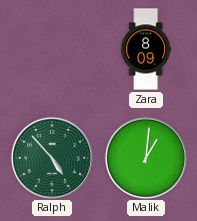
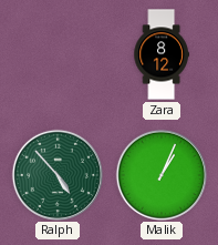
Zara: 8:09 -> 8:12 (160, 54)
Malik: 1:01 -> 1:04 (160, 174)
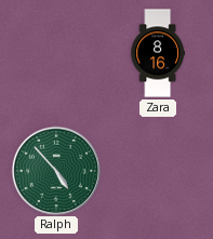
Zara: 8:12 -> 8:16 (157, 53)
Malik: 1:04 -> none (160, 174)
